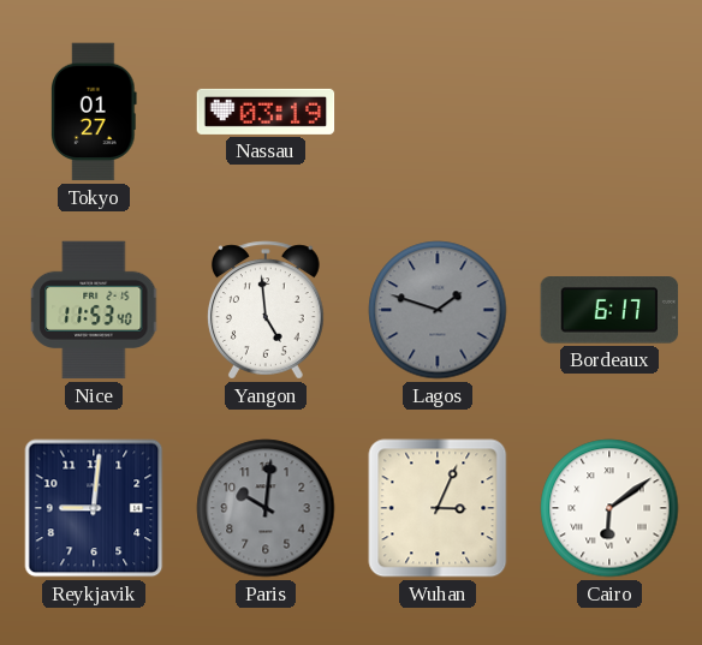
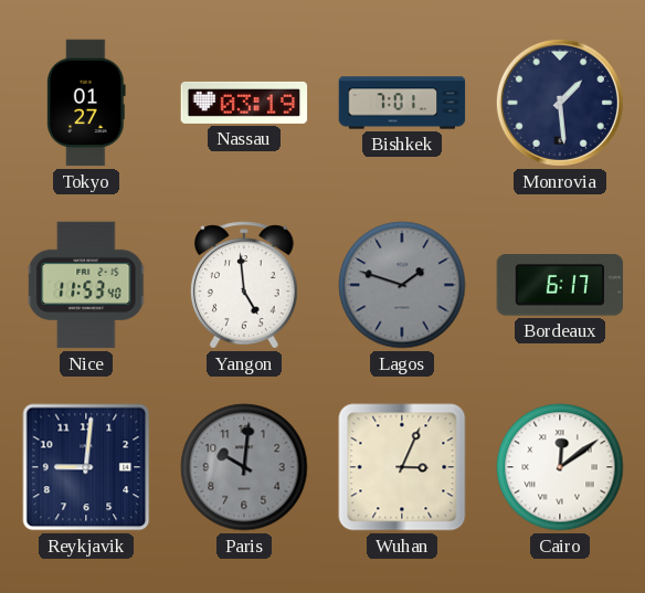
Bishkek: none -> 7:01 (402, 103)
Monrovia: none -> 1:29 (560, 103)
Cairo: 6:09 -> 12:09 (560, 467)
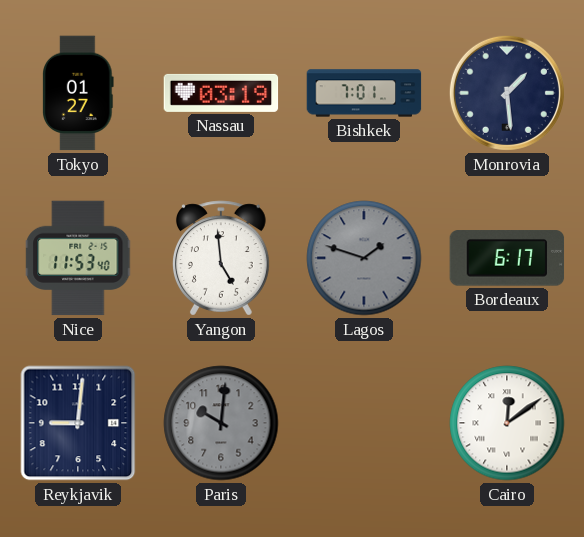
Wuhan: 3:04 -> none (402, 467)
